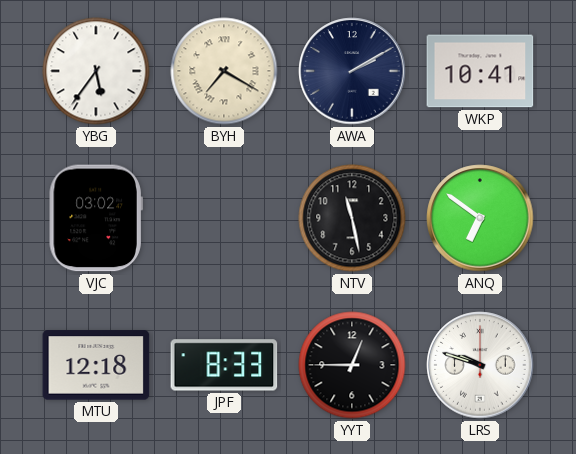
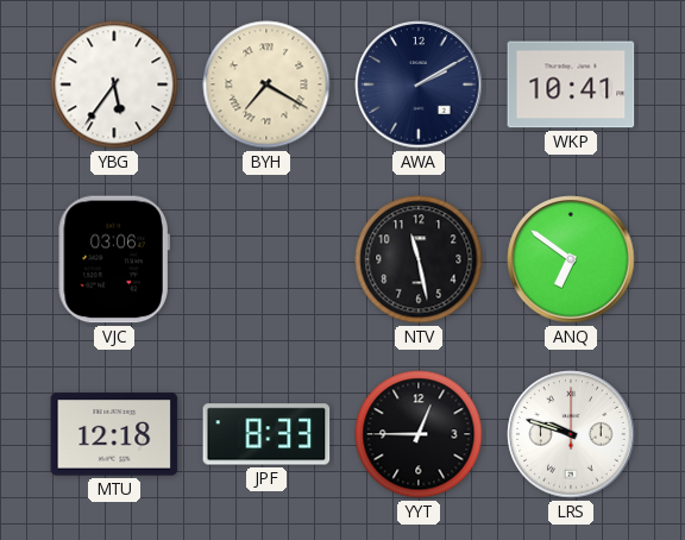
VJC: 03:02 -> 03:06 (114, 259)
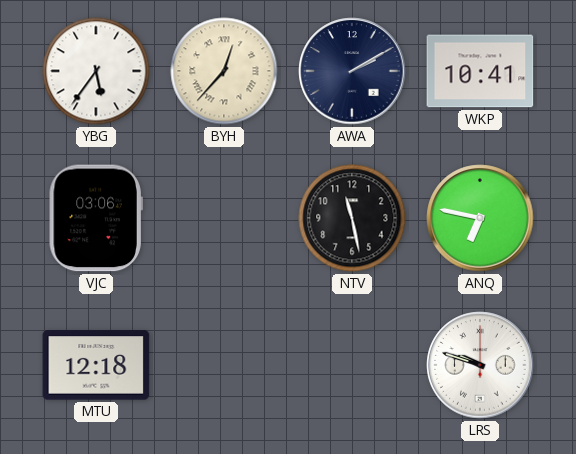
BYH: 7:20 -> 12:37 (224, 71)
ANQ: 6:51 -> 6:47 (480, 218)
JPF: 8:33 -> none (266, 434)
YYT: 12:45 -> none (419, 434)
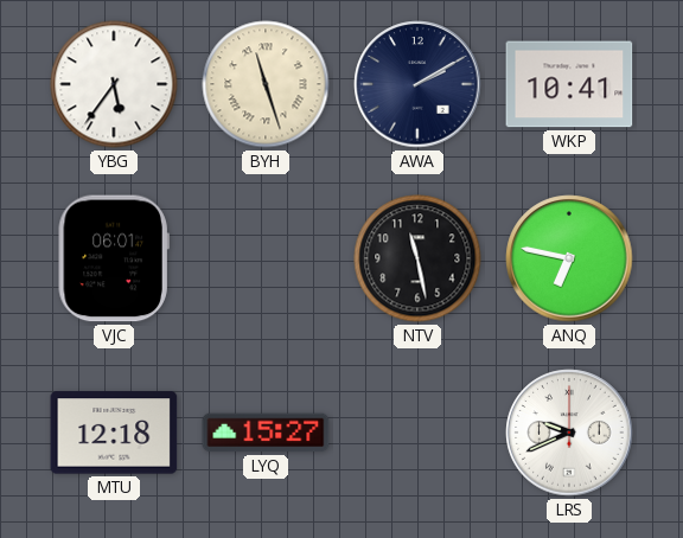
BYH: 12:37 -> 11:27 (266, 84)
VJC: 03:06 -> 06:01 (114, 258)
LYQ: none -> 15:27 (266, 433)
LRS: 9:48 -> 9:41 (569, 433)
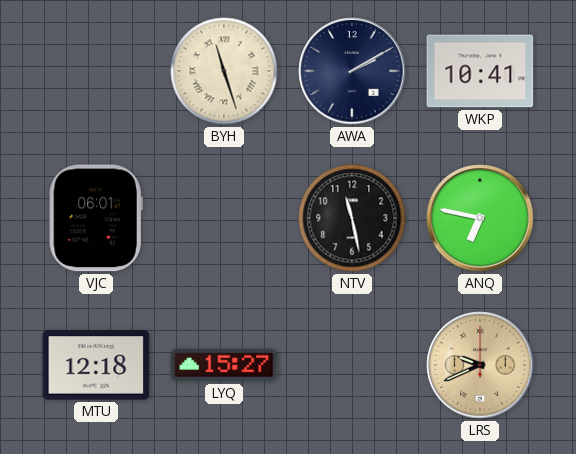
YBG: 5:36 -> none (114, 84)
LRS dial: white -> champagne (480, 365)
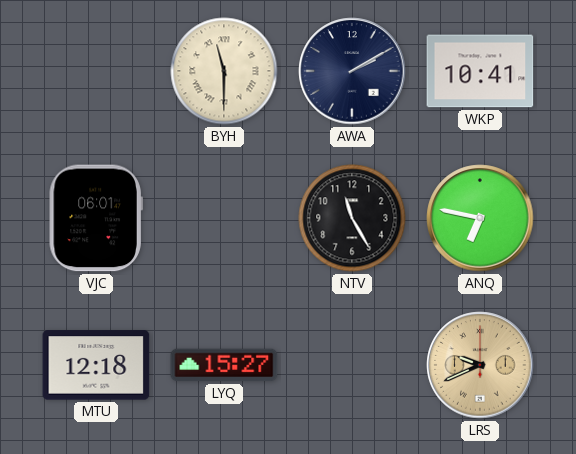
BYH: 11:27 -> 11:30 (224, 71)
NTV: 11:28 -> 11:25 (352, 218)
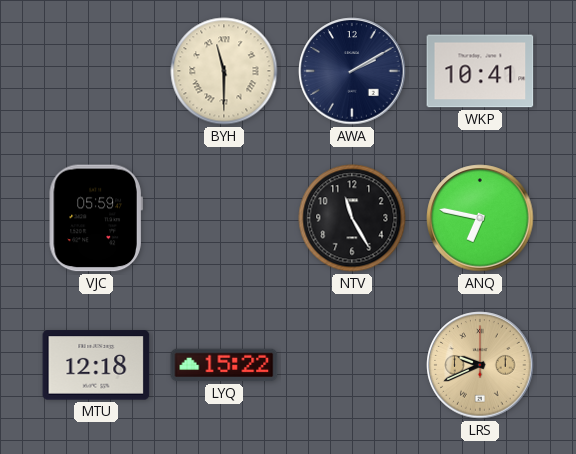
VJC: 06:01 -> 05:59 (96, 218)
LYQ: 15:27 -> 15:22 (224, 365)
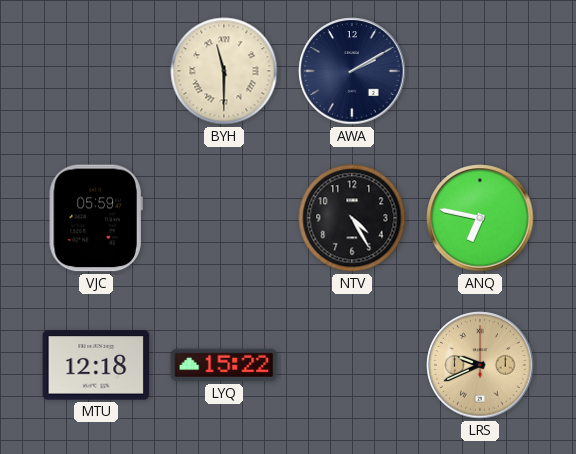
WKP: 10:41 -> none (480, 71)
NTV: 11:25 -> 4:25 (352, 218)
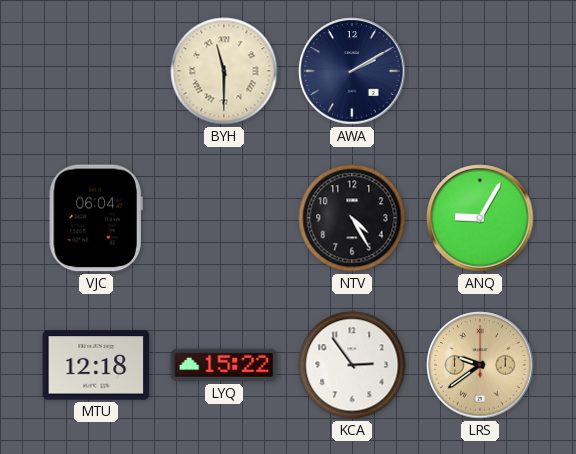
VJC: 05:59 -> 06:04 (96, 218)
ANQ: 6:47 -> 9:05 (480, 218)
KCA: none -> 2:54 (352, 365)
LRS: 9:41 -> 9:39 (480, 365)
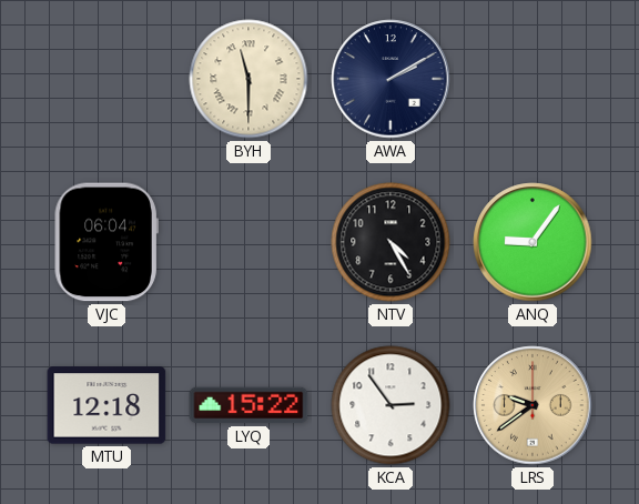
ANQ: 9:05 -> 9:06 (532, 242)
